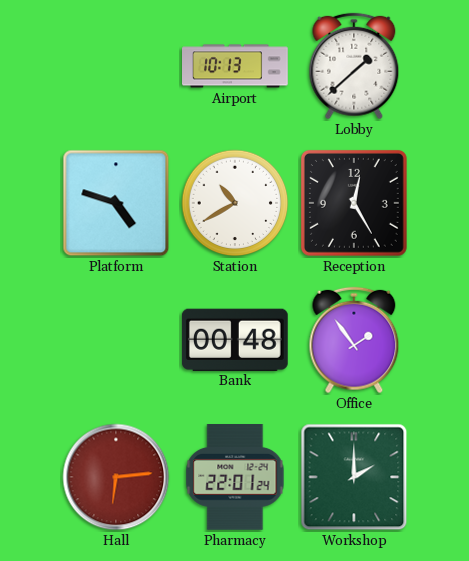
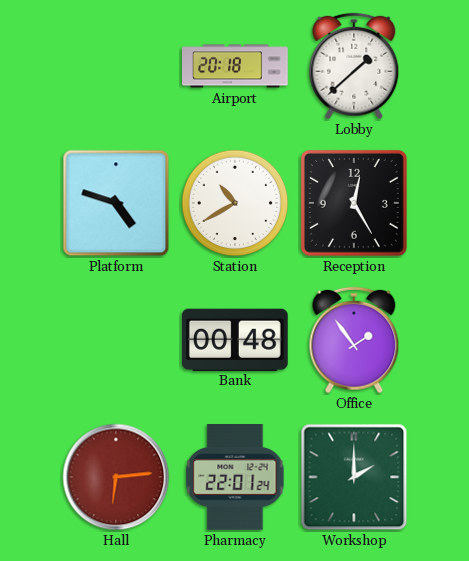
Airport: 10:13 -> 20:18 (235, 66)
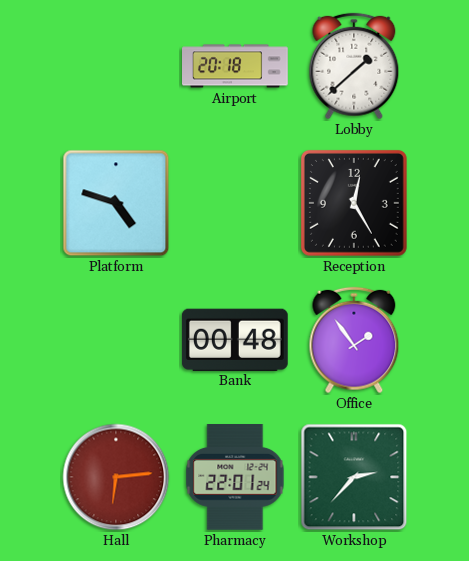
Station: 10:40 -> none (235, 203)
Workshop: 2:00 -> 2:37 (354, 477)
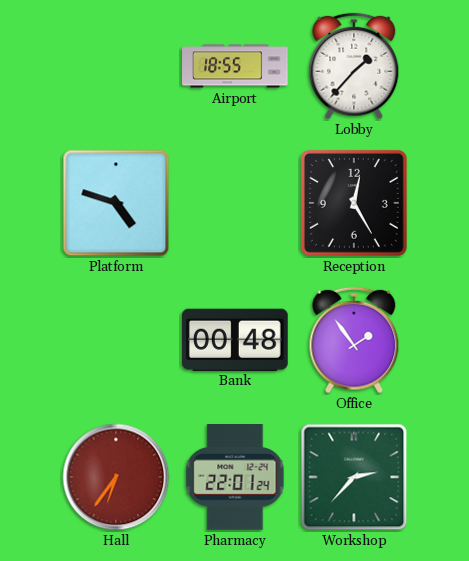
Airport: 20:18 -> 18:55 (235, 66)
Lobby: 1:38 -> 1:37 (354, 66)
Hall: 6:14 -> 6:36 (116, 477)
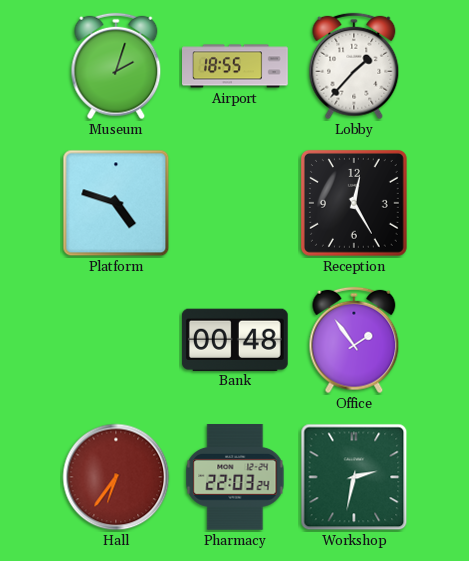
Museum: none -> 2:03 (116, 66)
Pharmacy: 22:01 -> 22:03 (235, 478)
Workshop: 2:37 -> 2:32 (354, 477)
